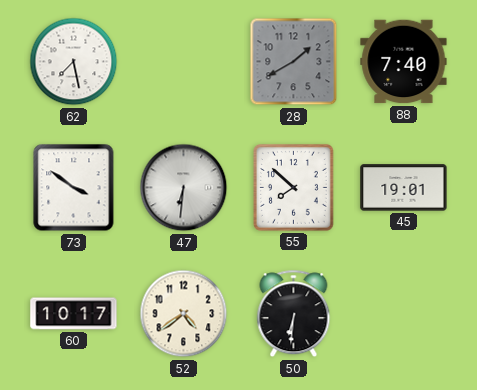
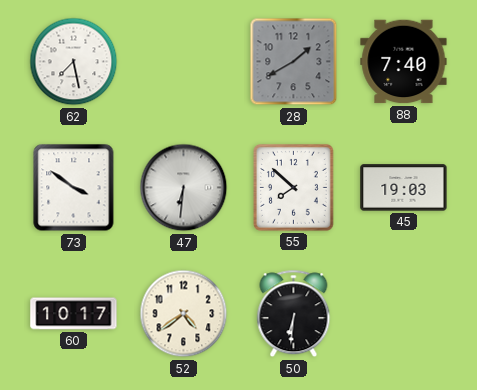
45: 19:01 -> 19:03 (404, 188)
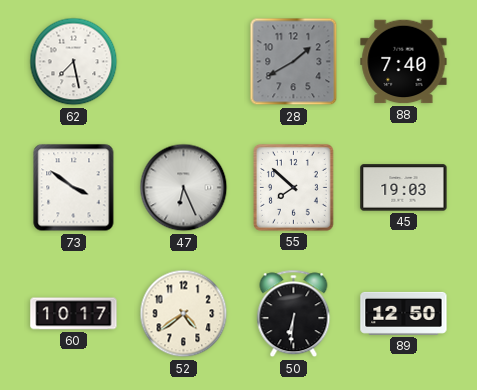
47: 6:31 -> 6:26 (184, 188)
89: none -> 12:50 (404, 313)
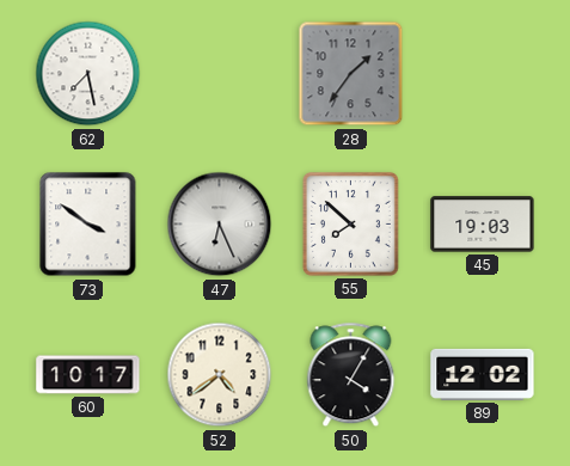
28: 1:40 -> 1:36 (351, 74)
88: 7:40 -> none (404, 62)
50: 6:31 -> 4:05 (351, 375)
89: 12:50 -> 12:02 (483, 374)
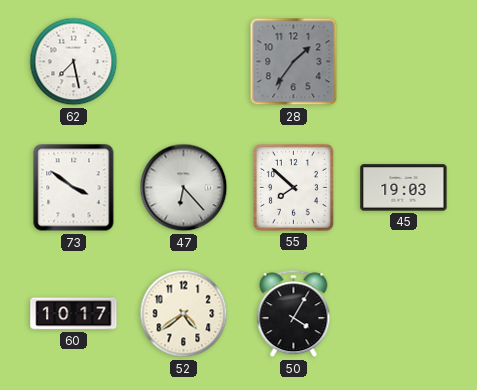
47: 6:26 -> 6:23 (184, 188)
89: 12:02 -> none (483, 374)
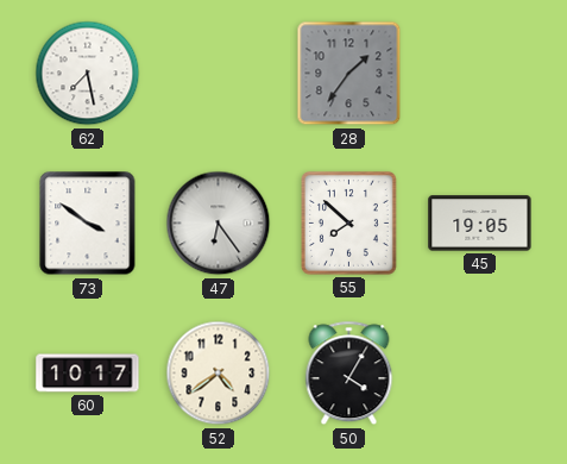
47: 6:23 -> 6:24 (219, 224)
45: 19:03 -> 19:05 (480, 224)
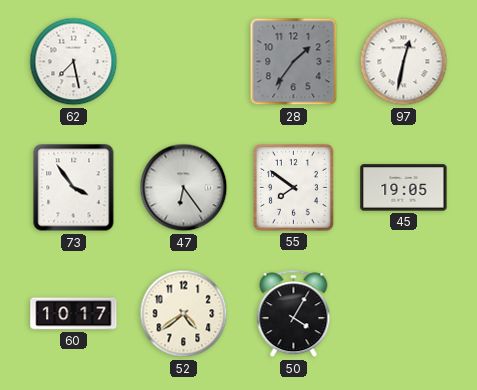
97: none -> 12:32 (404, 62)
73: 3:51 -> 3:54 (74, 188)
55: 7:52 -> 7:51 (293, 187)
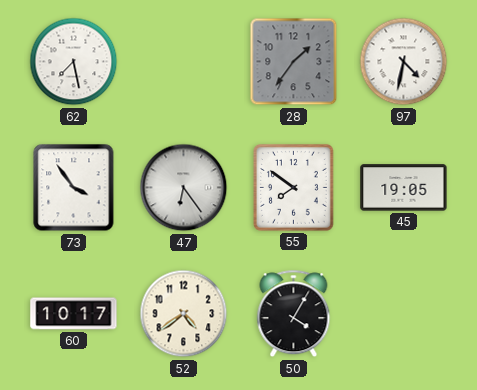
97: 12:32 -> 4:32 (404, 62)
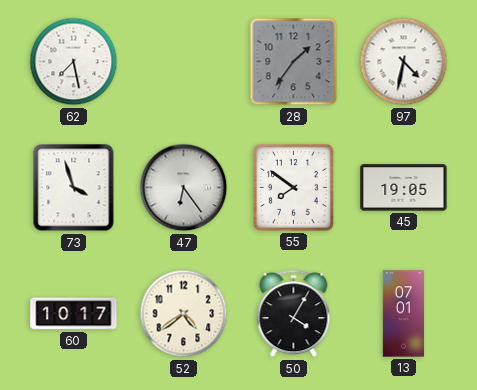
73: 3:54 -> 3:57 (74, 188)
13: none -> 07:01 (403, 314)
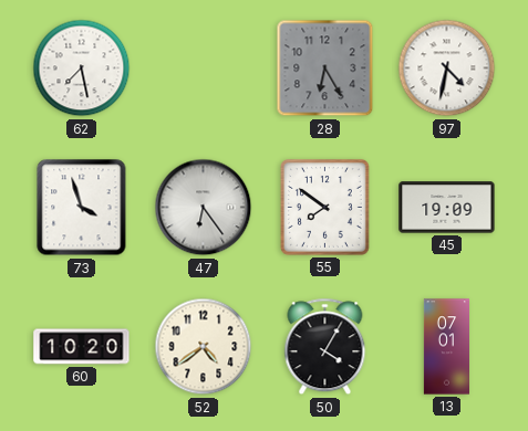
28: 1:36 -> 6:25 (325, 69)
45: 19:05 -> 19:09 (447, 208)
60: 10:17 -> 10:20 (82, 347)
